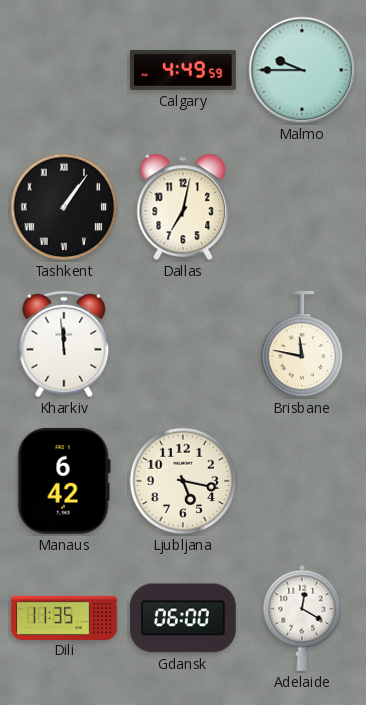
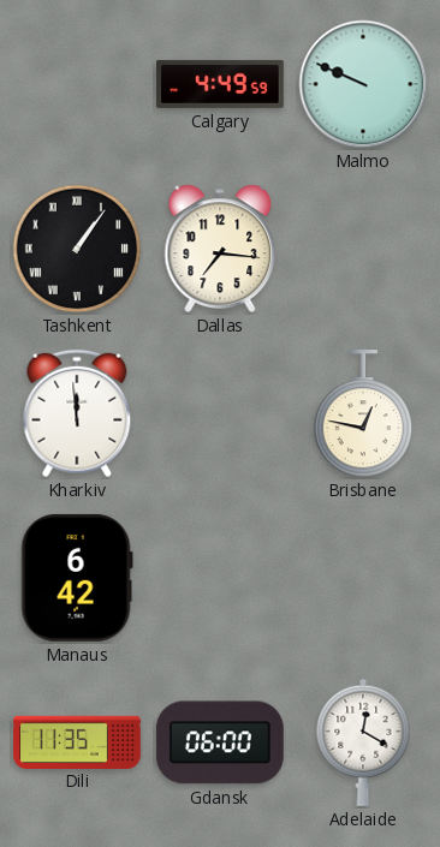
Malmo: 9:45 -> 9:49 (363, 84)
Dallas: 7:02 -> 7:16 (220, 249)
Brisbane: 11:47 -> 12:47 (363, 414)
Ljubljana: 5:17 -> none (183, 481)
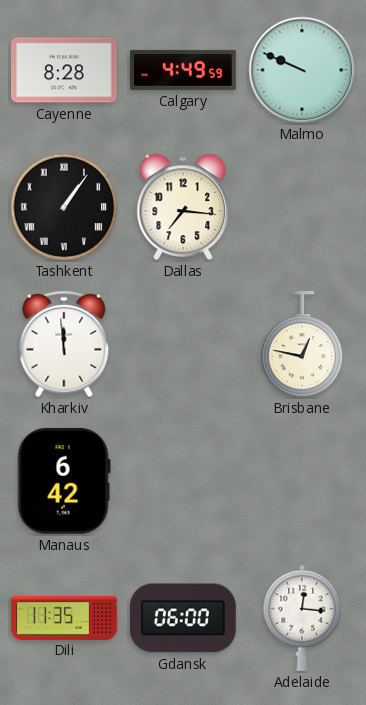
Cayenne: none -> 8:28 (65, 70)
Adelaide: 12:20 -> 12:16 (302, 618)
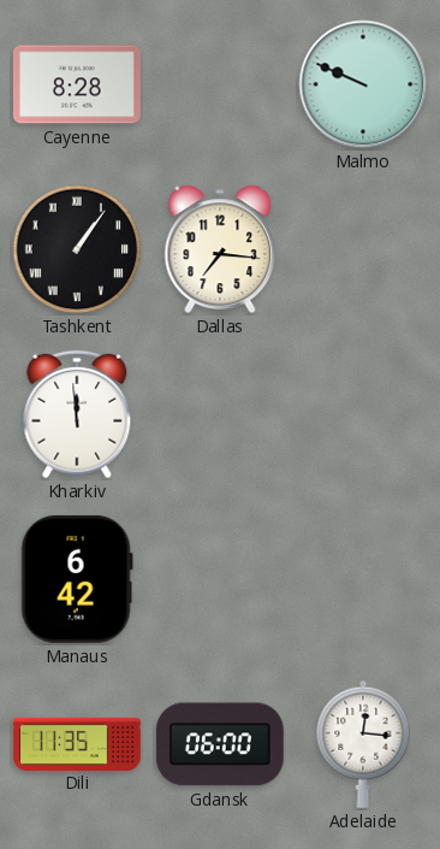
Calgary: 4:49 -> none (184, 70)
Brisbane: 12:47 -> none (302, 345)
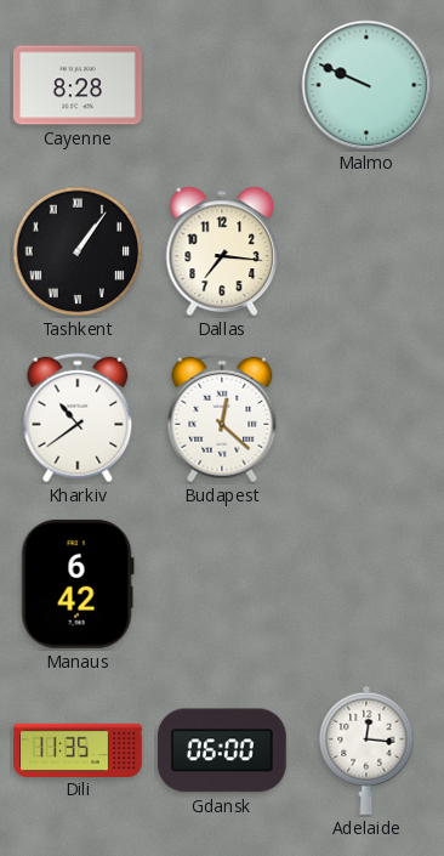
Kharkiv: 11:59 -> 10:39 (78, 418)
Budapest: none -> 12:22 (222, 418)
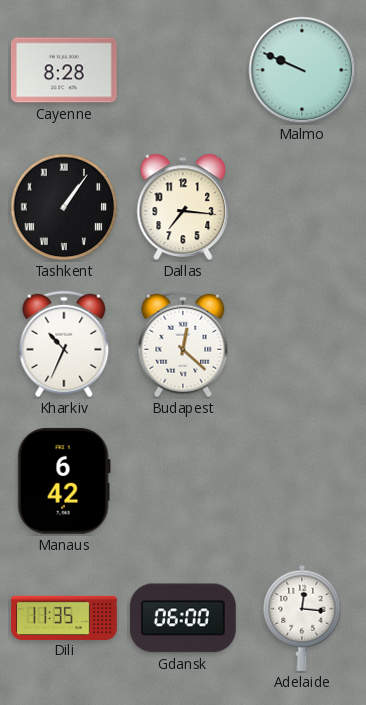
Kharkiv: 10:39 -> 10:34 (64, 344)
